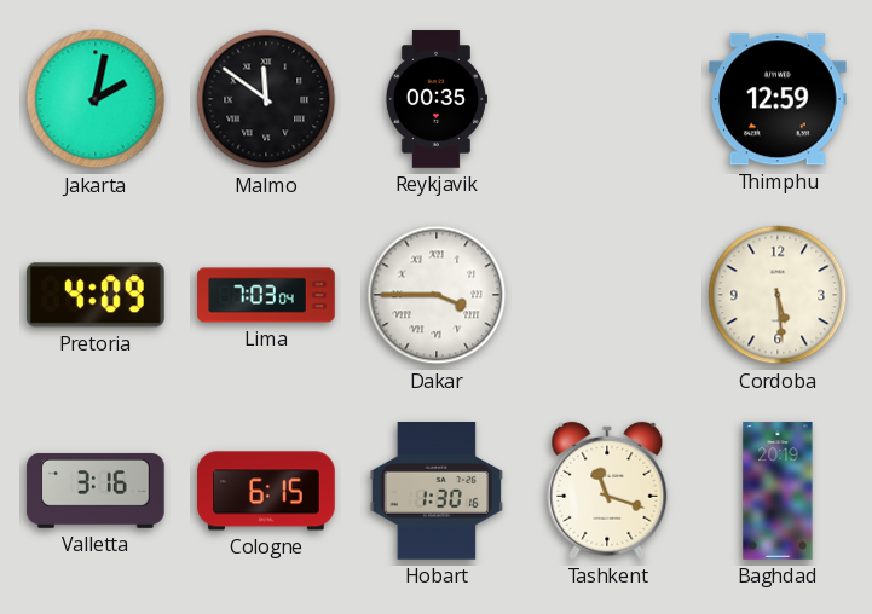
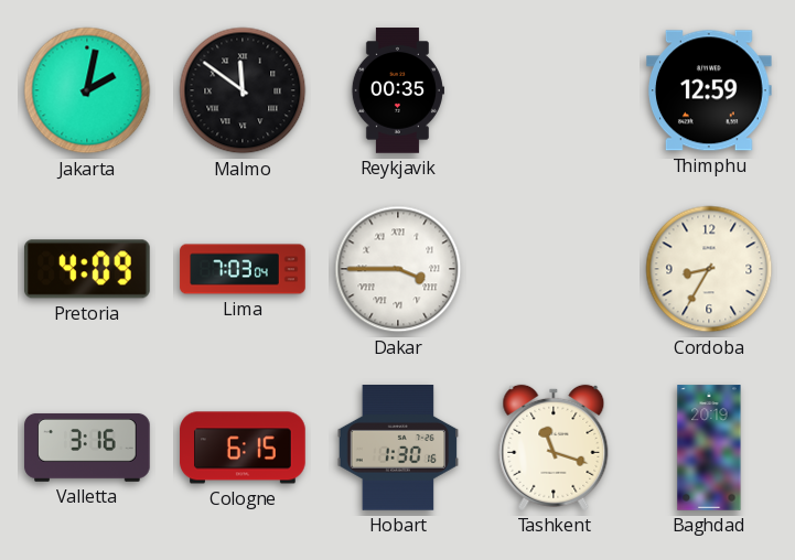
Cordoba: 5:29 -> 8:35 (709, 269)
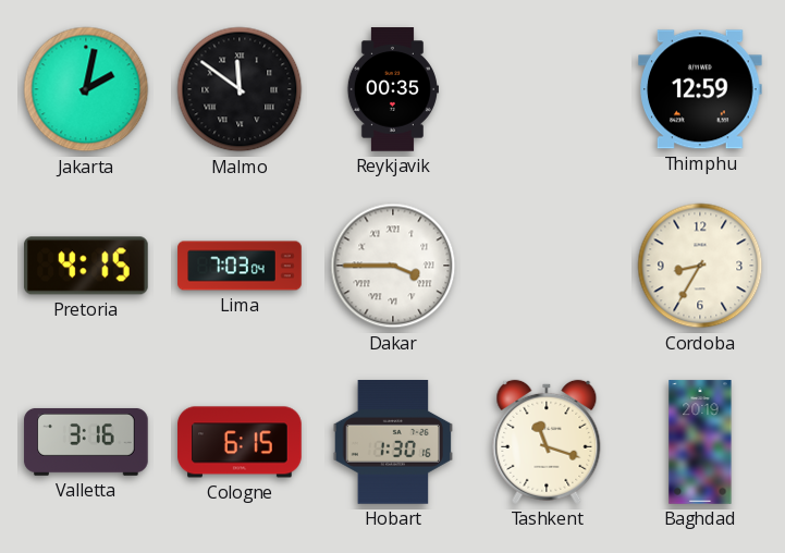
Pretoria: 4:09 -> 4:15 (86, 266)
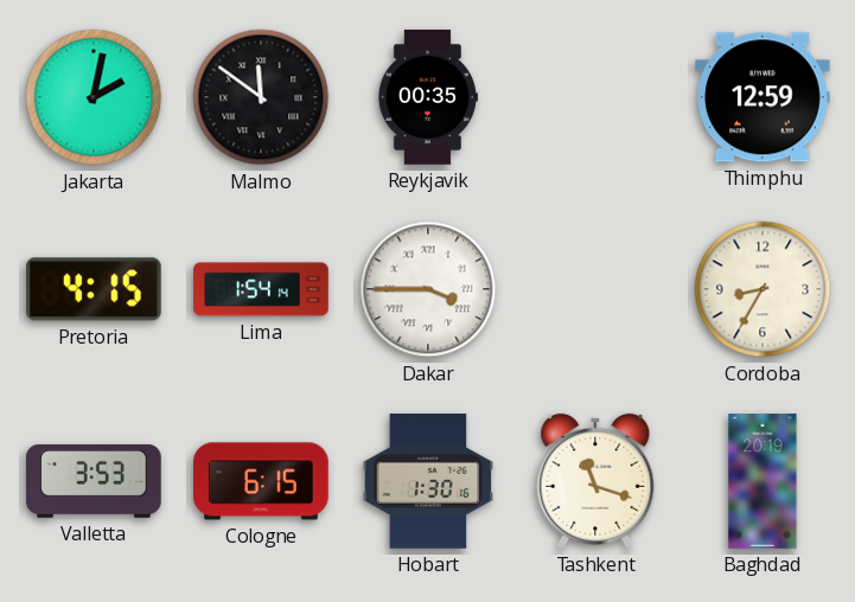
Lima: 7:03 -> 1:54 (261, 289)
Valletta: 3:16 -> 3:53 (94, 481)
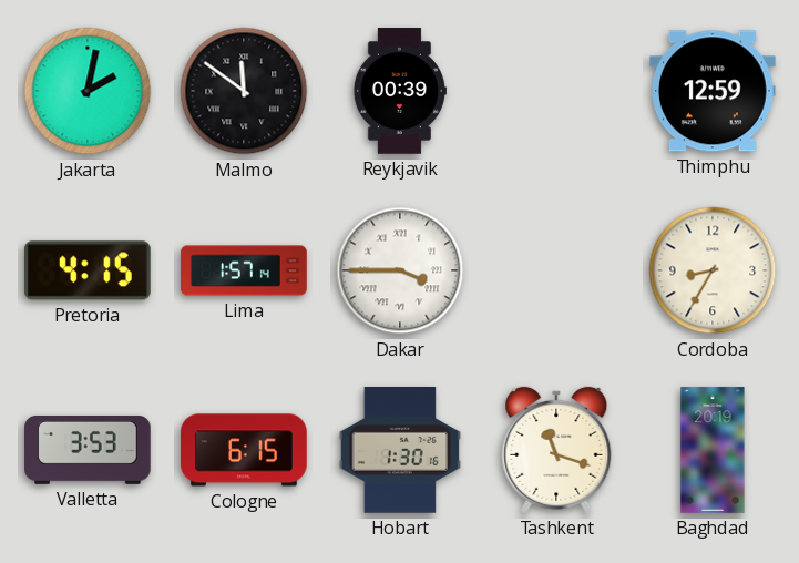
Reykjavik: 00:35 -> 00:39 (399, 91)
Lima: 1:54 -> 1:57 (244, 270)
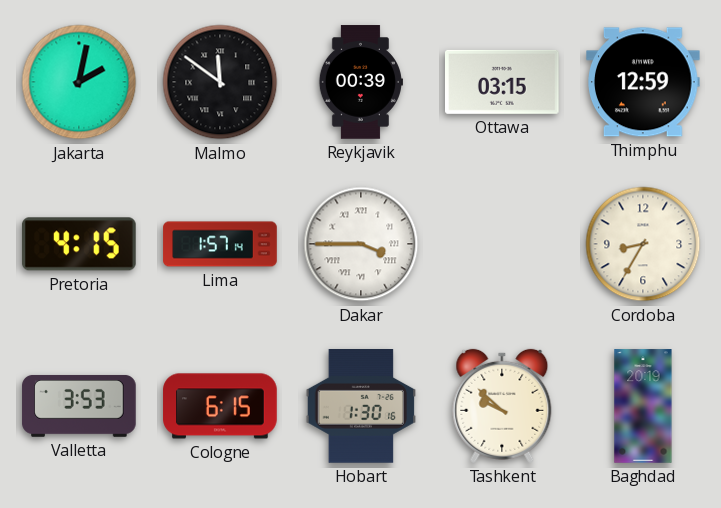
Ottawa: none -> 03:15 (503, 82)
Tashkent: 11:18 -> 9:52 (502, 406)
